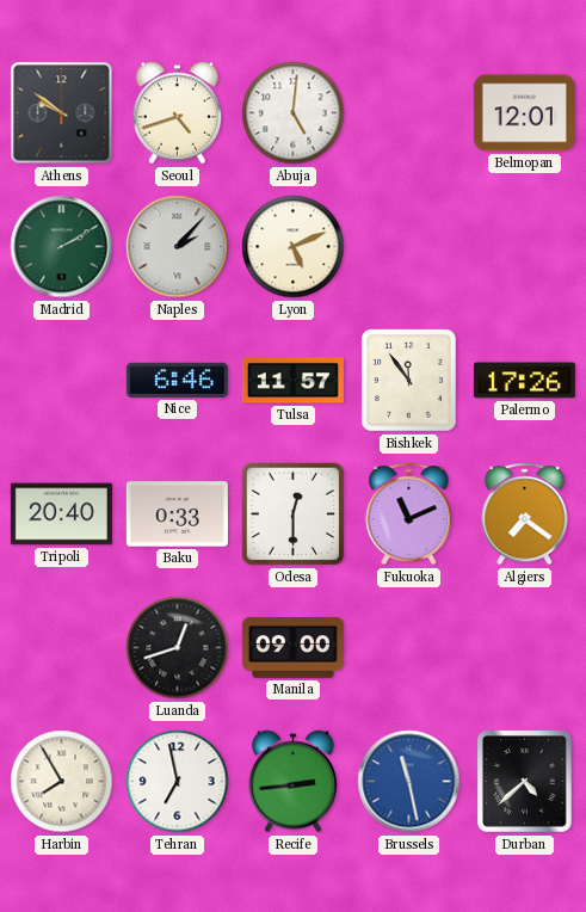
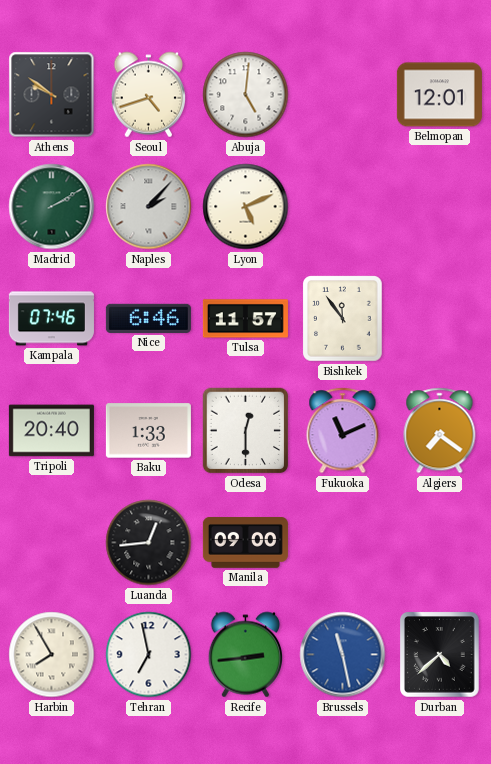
Kampala: none -> 07:46 (51, 319)
Palermo: 17:26 -> none (524, 381)
Baku: 0:33 -> 1:33 (148, 431)
Luanda: 12:42 -> 12:44 (149, 543)
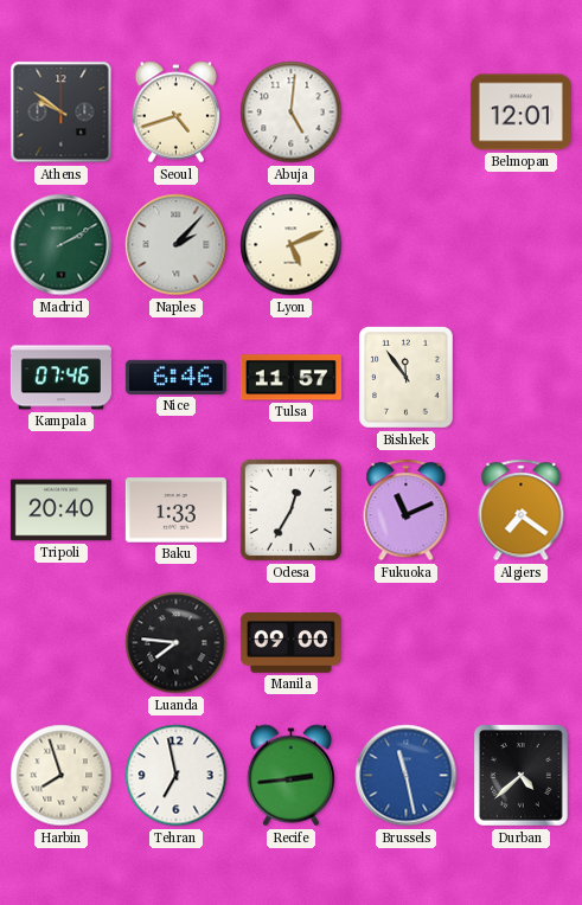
Odesa: 12:30 -> 12:35 (292, 511)
Luanda: 12:44 -> 7:46 (177, 643)
Harbin: 7:55 -> 7:57 (62, 776)
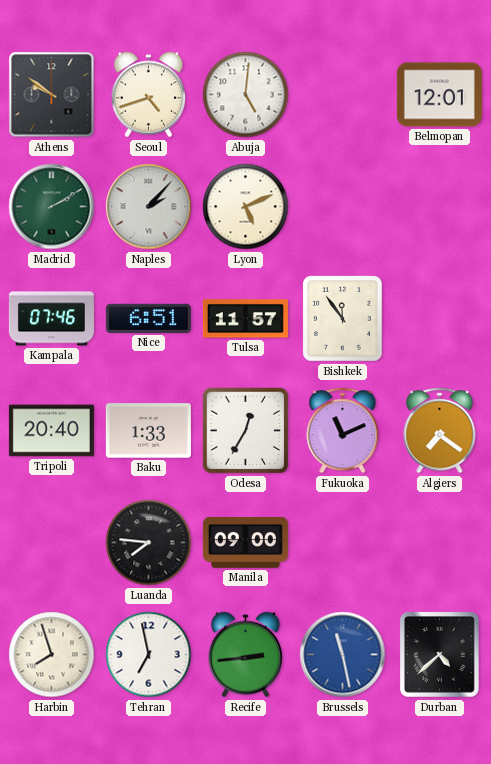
Nice: 6:46 -> 6:51 (148, 318)
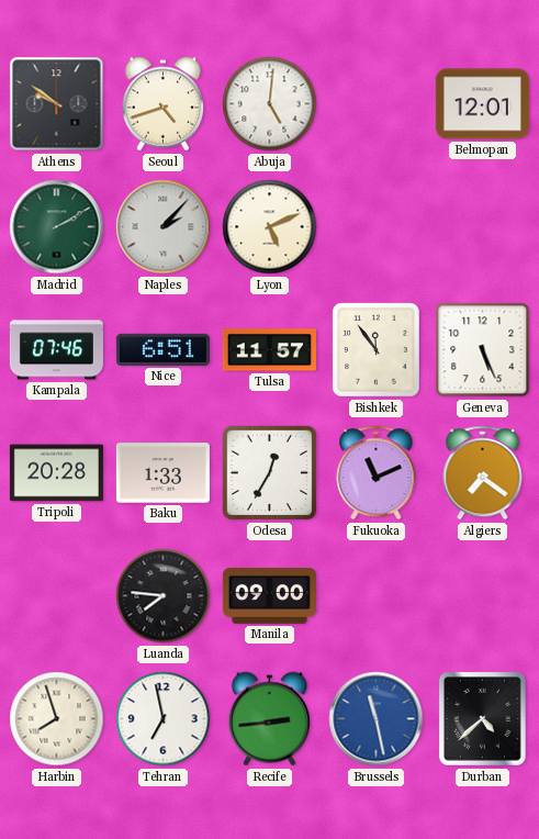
Geneva: none -> 5:26 (483, 350)
Tripoli: 20:40 -> 20:28 (56, 473)
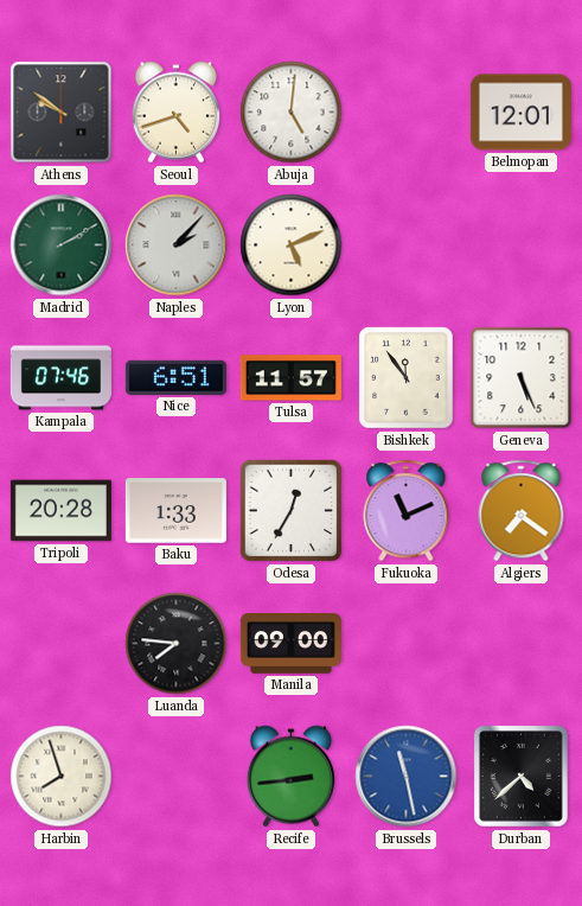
Tehran: 6:58 -> none (164, 719)
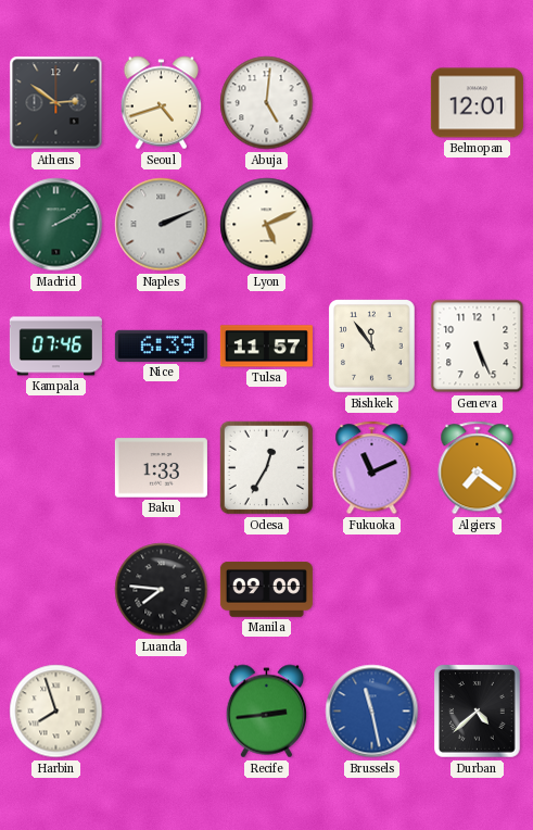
Athens: 9:51 -> 2:51 (56, 103)
Naples: 2:07 -> 2:11 (162, 225)
Nice: 6:51 -> 6:39 (161, 345)
Tripoli: 20:28 -> none (60, 511)
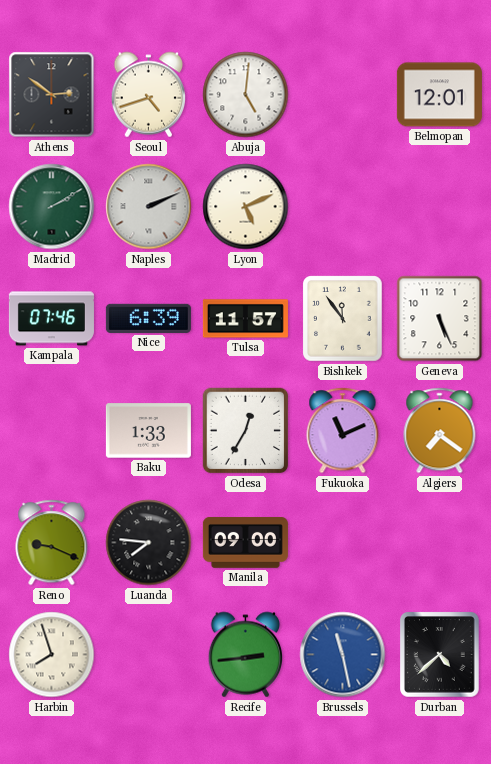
Reno: none -> 9:19 (52, 543)
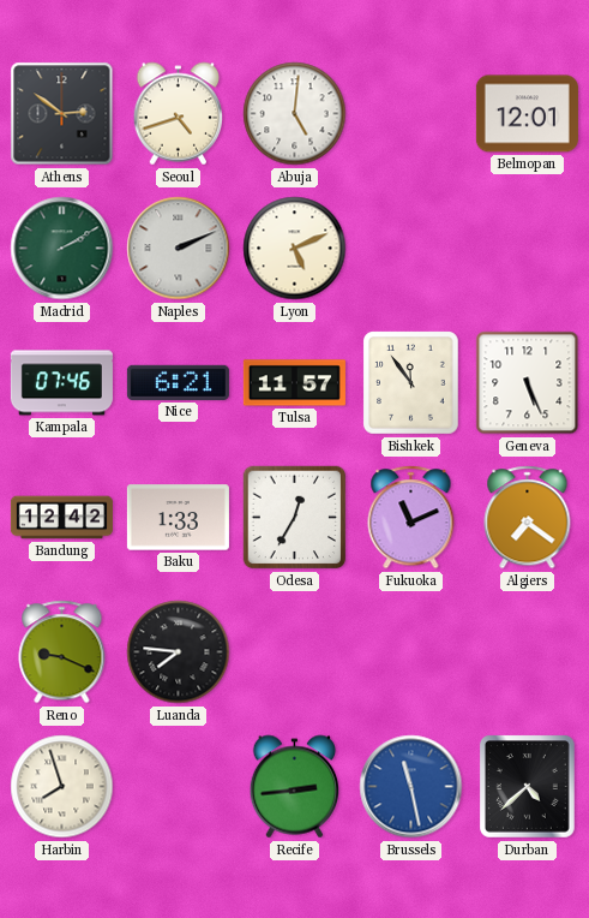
Nice: 6:39 -> 6:21 (178, 382)
Bandung: none -> 12:42 (61, 518)
Manila: 09:00 -> none (245, 543)
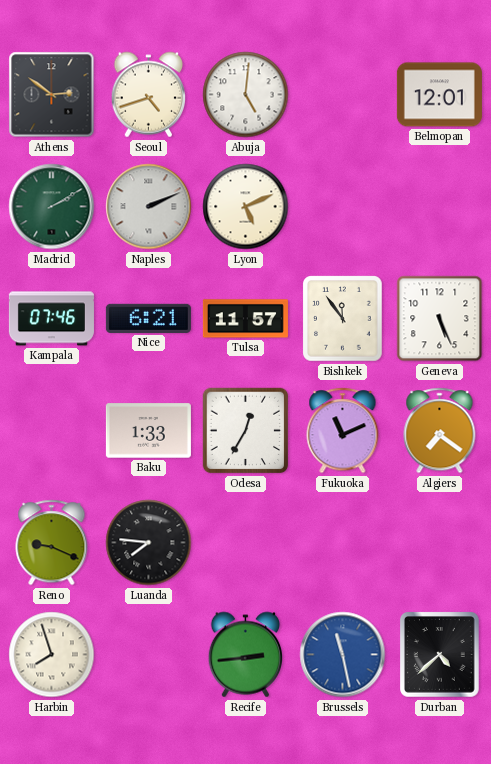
Bandung: 12:42 -> none (61, 518)
